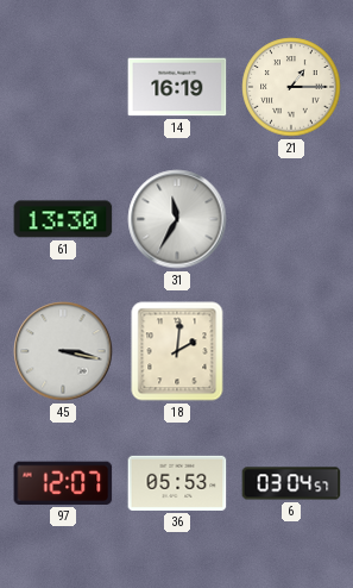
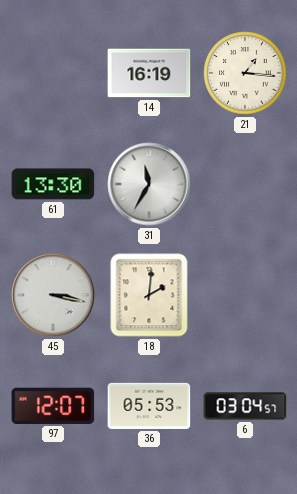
21: 1:15 -> 1:16 (245, 73)
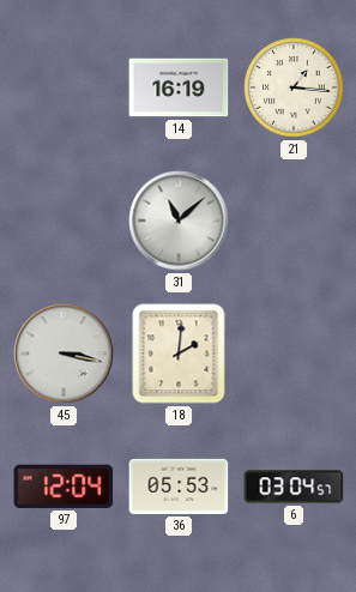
61: 13:30 -> none (53, 184)
31: 11:35 -> 11:08 (179, 221)
97: 12:07 -> 12:04 (64, 487)
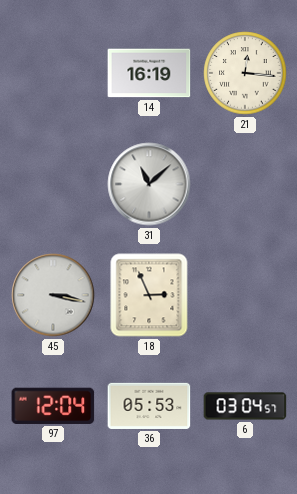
21: 1:16 -> 12:16 (245, 73)
18: 2:01 -> 2:56 (149, 295)
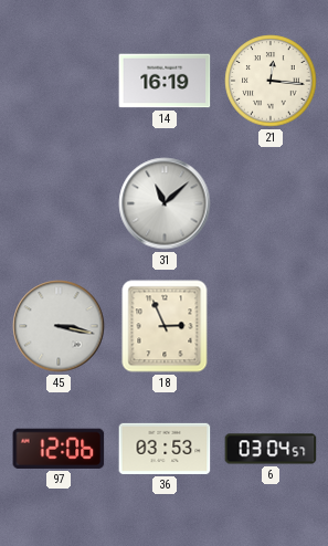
97: 12:04 -> 12:06 (59, 449)
36: 05:53 -> 03:53 (165, 449)
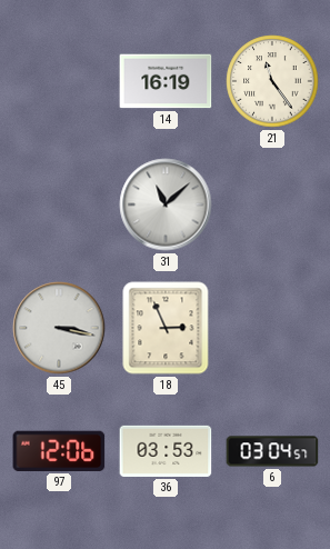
21: 12:16 -> 11:24 (272, 81)
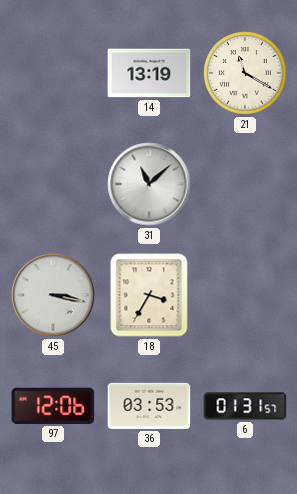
14: 16:19 -> 13:19 (149, 73)
21: 11:24 -> 11:20 (245, 73)
18: 2:56 -> 3:35 (149, 295)
6: 03:04 -> 01:31 (245, 406)
